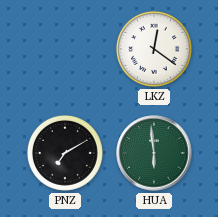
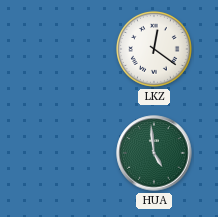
PNZ: 7:10 -> none (66, 154)
HUA: 5:59 -> 4:59 (154, 153)
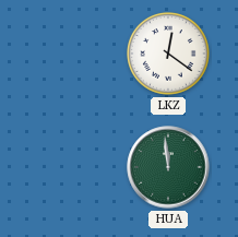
HUA: 4:59 -> 11:59 (168, 167)
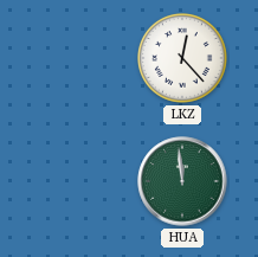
LKZ: 12:21 -> 12:23 (183, 59)
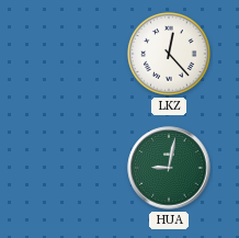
HUA: 11:59 -> 9:02 (169, 168)
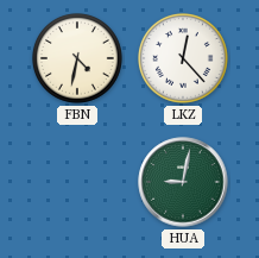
FBN: none -> 4:32 (78, 59)
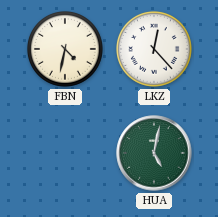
HUA: 9:02 -> 5:02 (154, 153)
